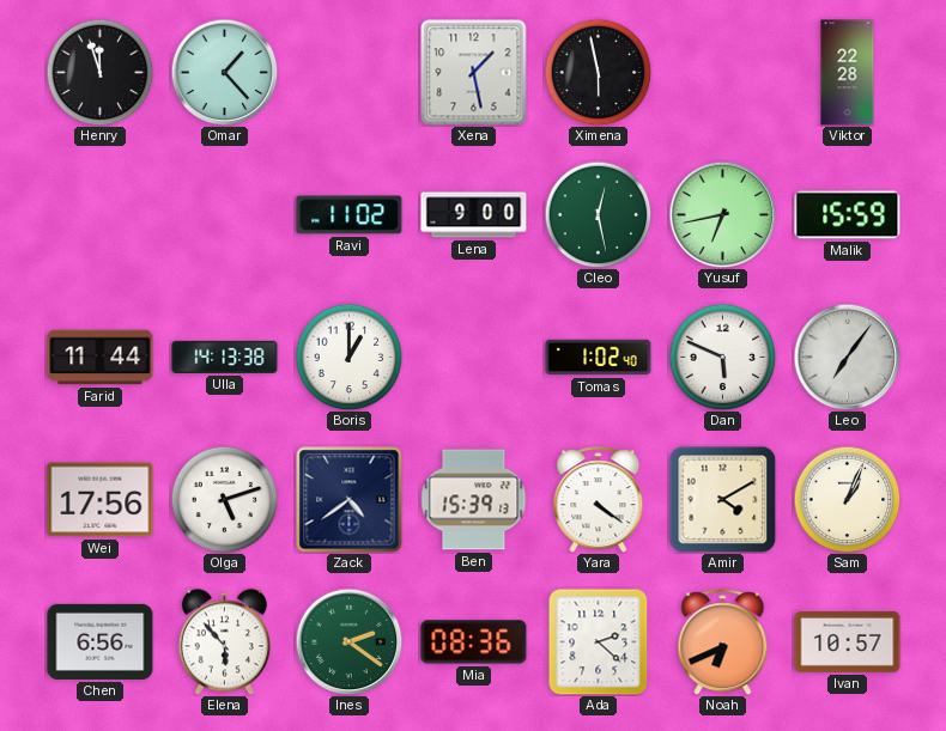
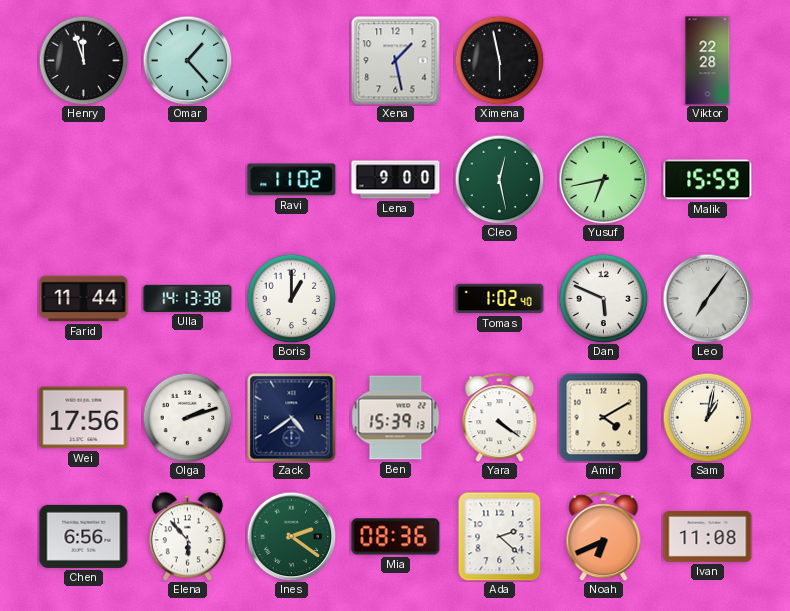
Olga: 5:12 -> 2:12 (187, 417)
Sam: 1:04 -> 1:02 (707, 417)
Ivan: 10:57 -> 11:08 (708, 536)
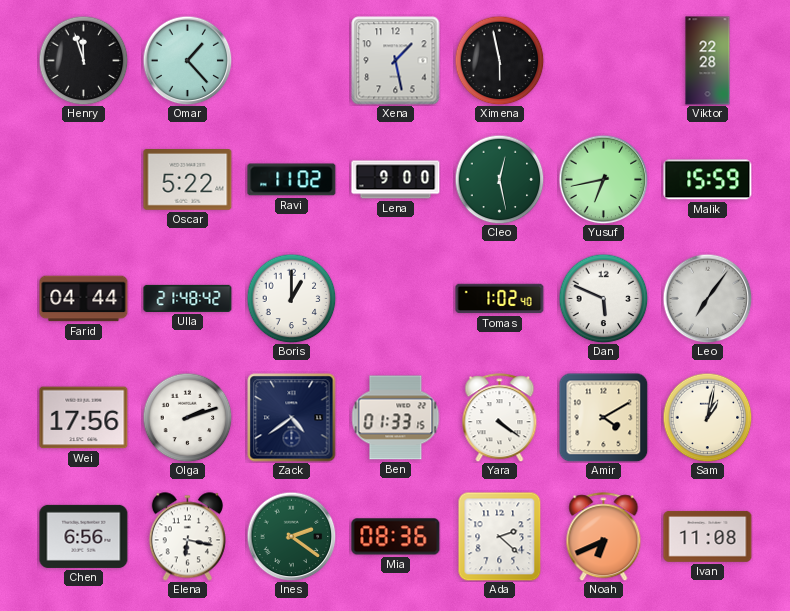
Oscar: none -> 5:22 (188, 180)
Farid: 11:44 -> 04:44 (84, 299)
Ulla: 14:13 -> 21:48 (188, 298)
Ben: 15:39 -> 01:33 (396, 418)
Elena: 5:53 -> 6:17 (187, 537)
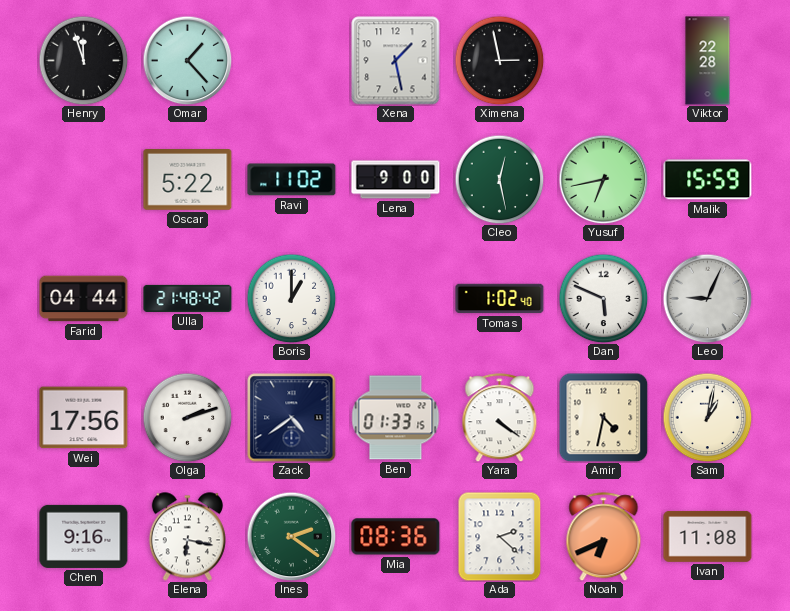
Ximena: 5:58 -> 2:58 (499, 60)
Leo: 7:06 -> 9:04 (707, 298)
Amir: 4:10 -> 4:32 (603, 417)
Chen: 6:56 -> 9:16 (84, 536)
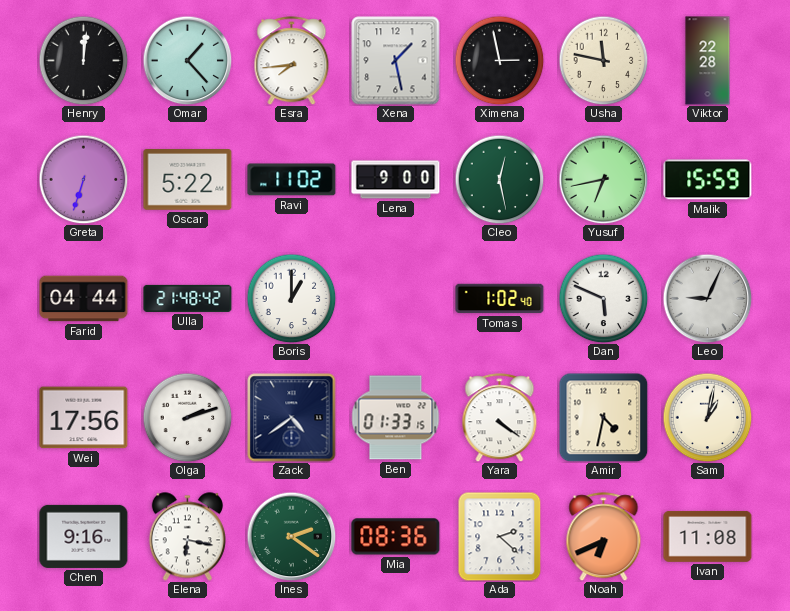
Henry: 11:57 -> 12:01 (83, 60)
Esra: none -> 7:44 (292, 61)
Usha: none -> 11:47 (603, 60)
Greta: none -> 6:33 (83, 179)
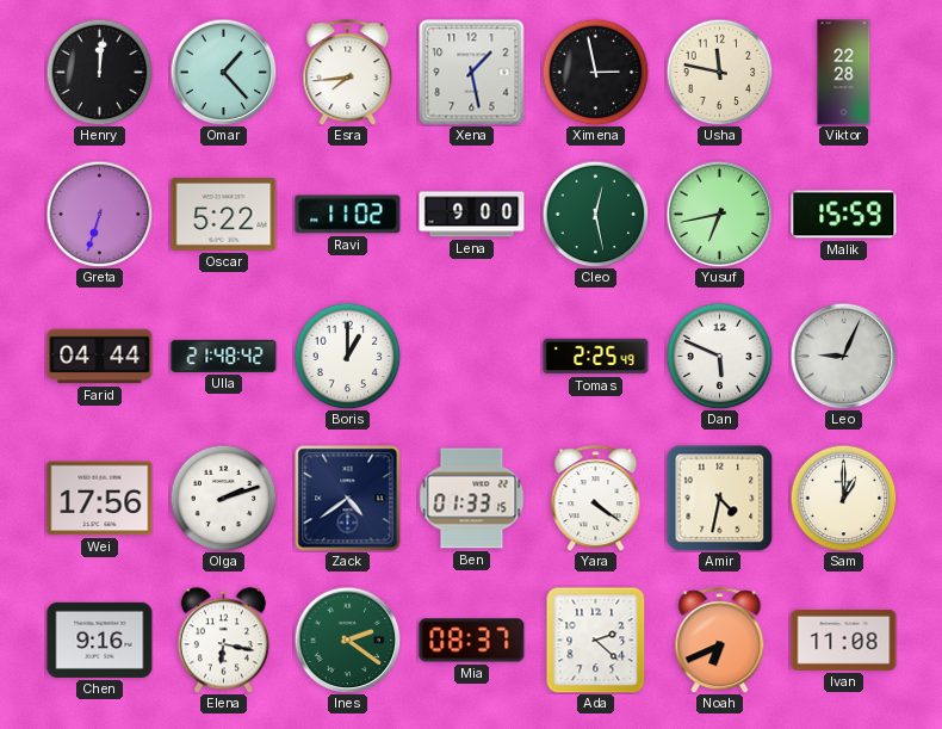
Tomas: 1:02 -> 2:25 (596, 357)
Sam: 1:02 -> 1:00 (843, 498)
Mia: 08:36 -> 08:37 (472, 641)
